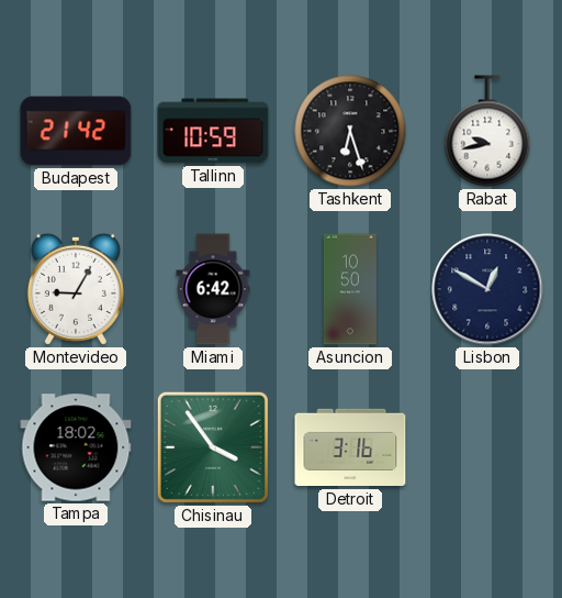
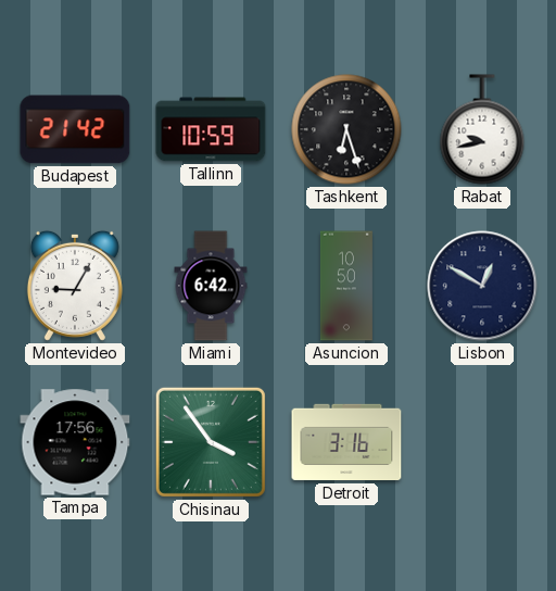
Tampa: 18:02 -> 17:56 (75, 442)
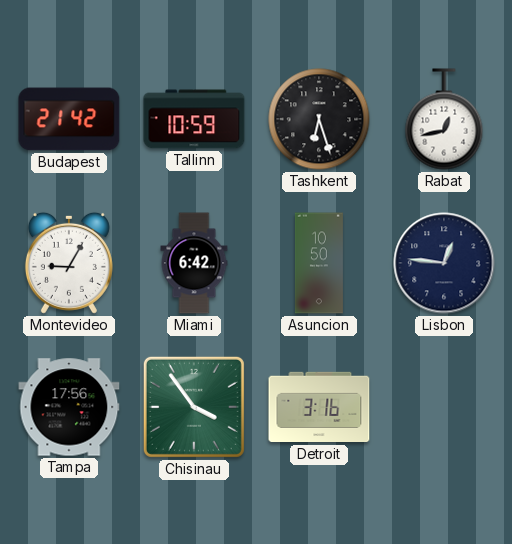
Rabat: 9:43 -> 12:43 (444, 119)
Lisbon: 12:50 -> 12:46 (444, 263)
